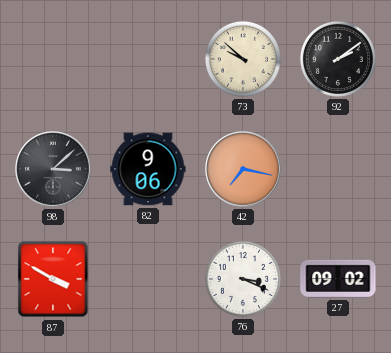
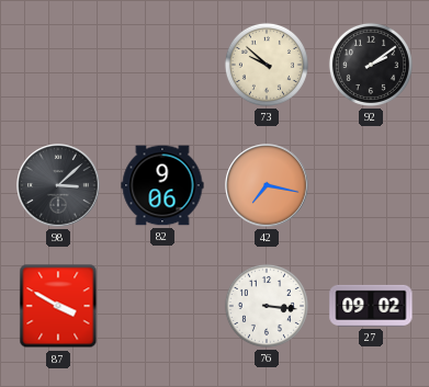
76: 3:19 -> 3:16 (267, 306)
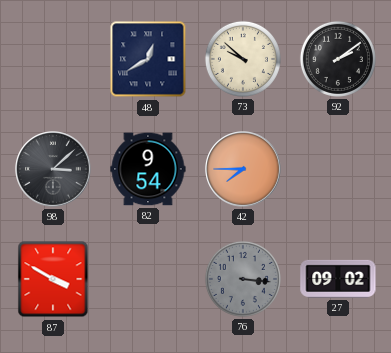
48: none -> 12:40 (148, 59)
82: 9:06 -> 9:54 (148, 169)
42: 7:17 -> 7:45 (243, 169)
76 dial: white -> grey (243, 279)
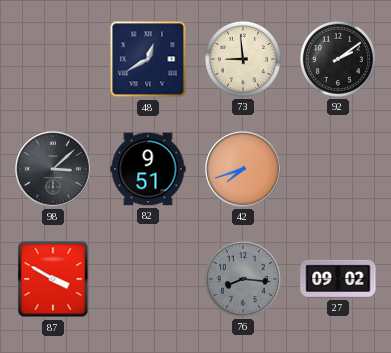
73: 9:52 -> 8:59 (243, 59)
82: 9:54 -> 9:51 (148, 169)
42: 7:45 -> 7:42 (243, 169)
76: 3:16 -> 8:16 (243, 279)
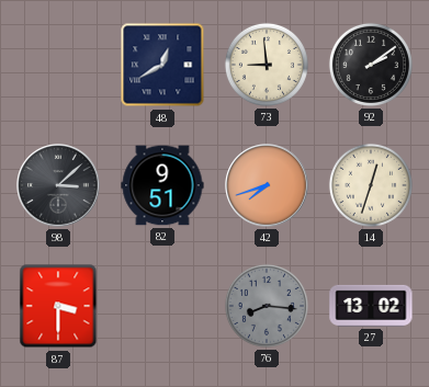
14: none -> 12:33 (371, 185)
87: 3:50 -> 3:30 (58, 306)
27: 09:02 -> 13:02 (371, 306)
